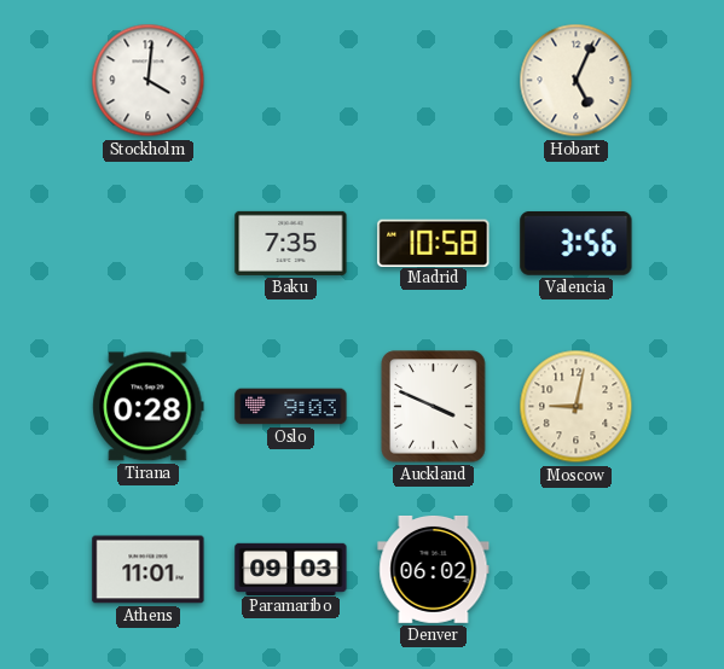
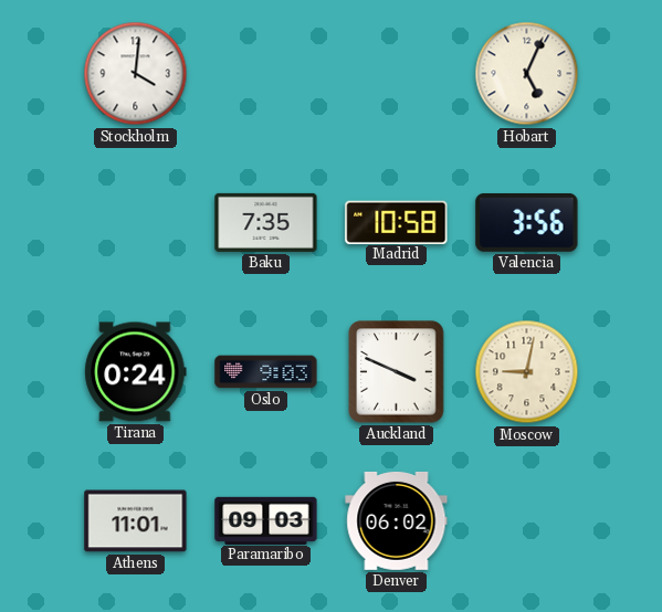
Tirana: 0:28 -> 0:24 (136, 372)
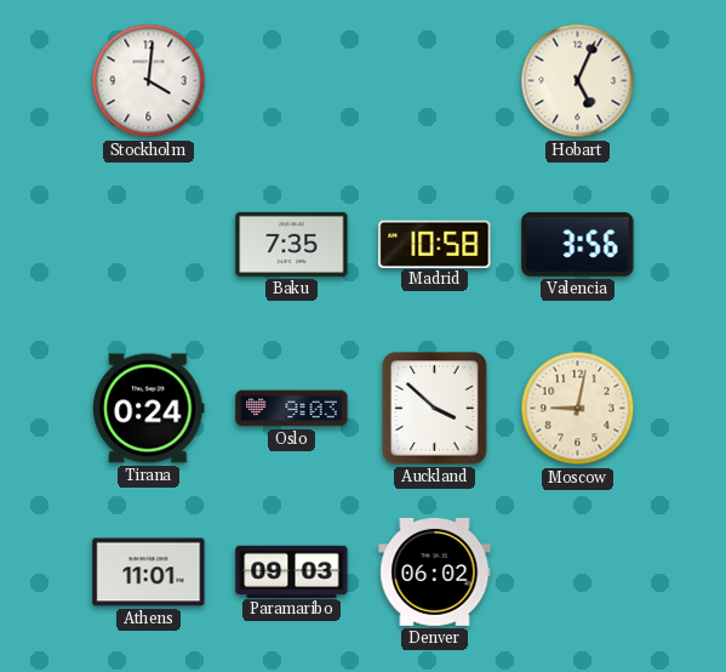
Auckland: 3:49 -> 3:52 (435, 409)
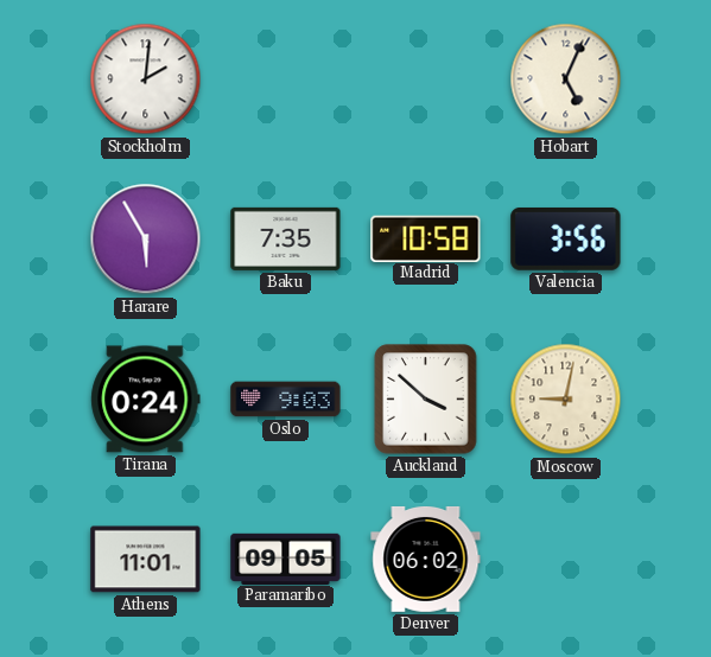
Stockholm: 4:01 -> 2:01 (146, 79)
Harare: none -> 5:55 (146, 240)
Paramaribo: 09:03 -> 09:05 (286, 559)
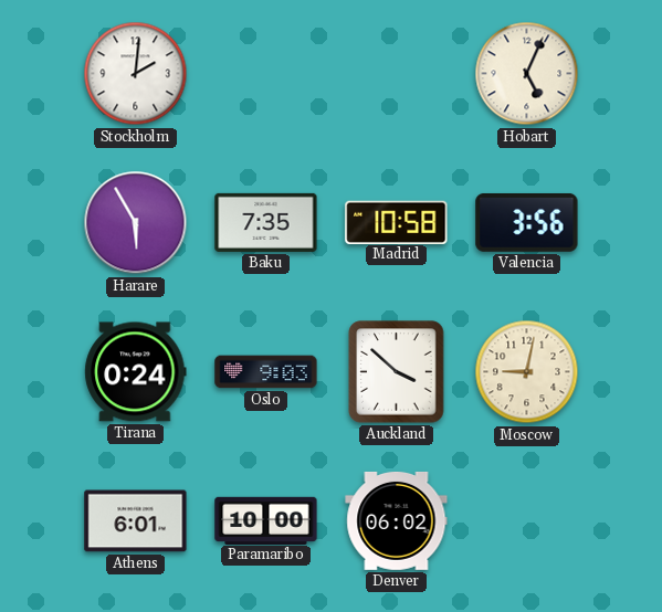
Athens: 11:01 -> 6:01 (136, 521)
Paramaribo: 09:05 -> 10:00 (266, 520)
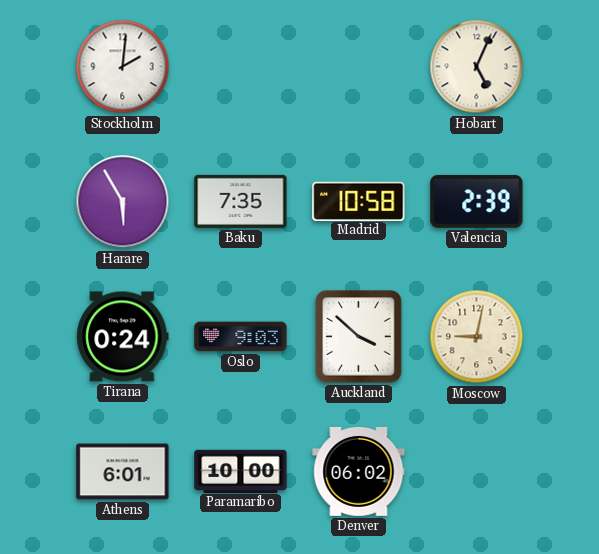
Valencia: 3:56 -> 2:39 (477, 201)
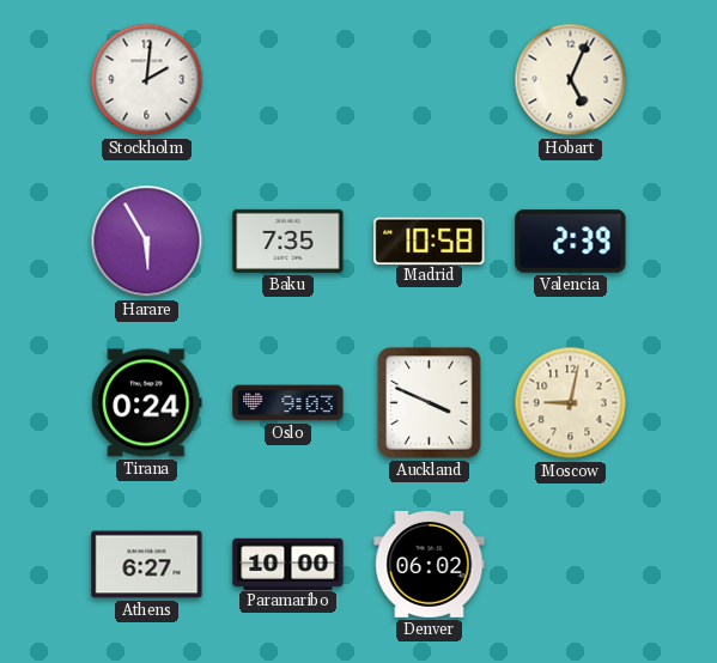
Auckland: 3:52 -> 3:49 (430, 403)
Athens: 6:01 -> 6:27 (147, 565)
